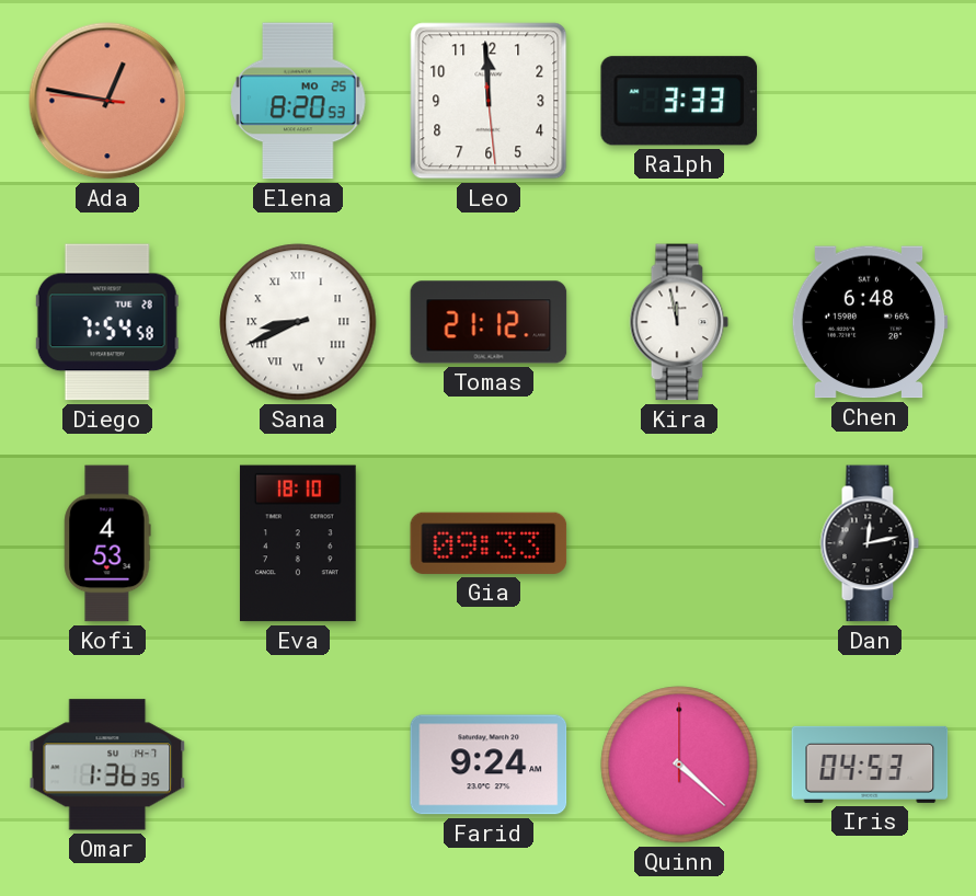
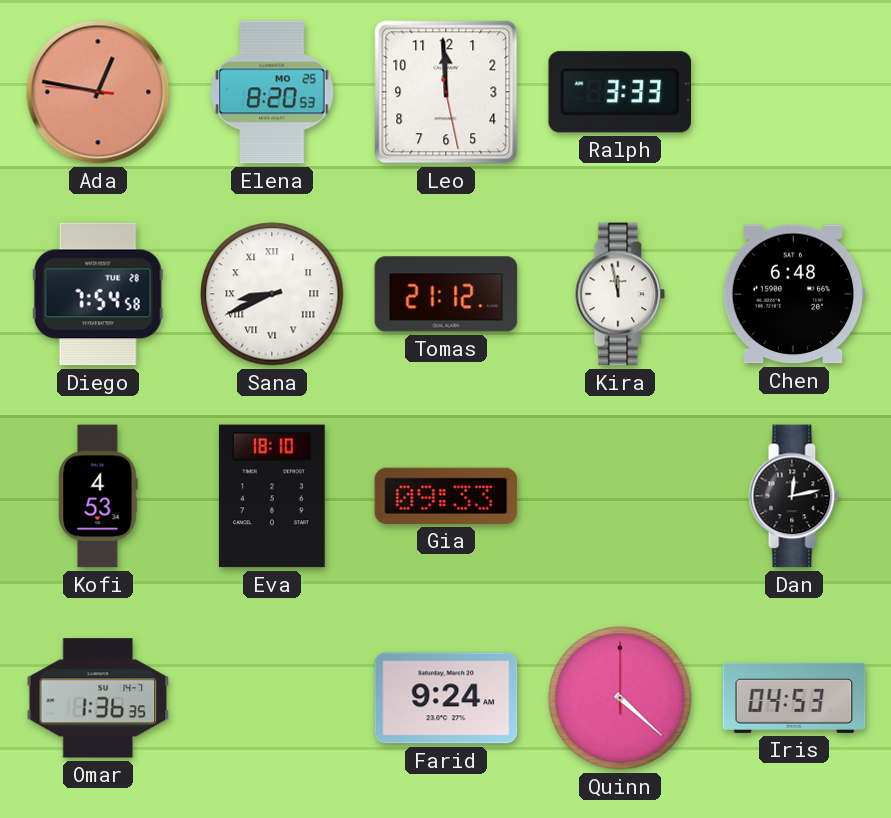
Leo: 11:59:29 -> 11:59:28 (446, 92)
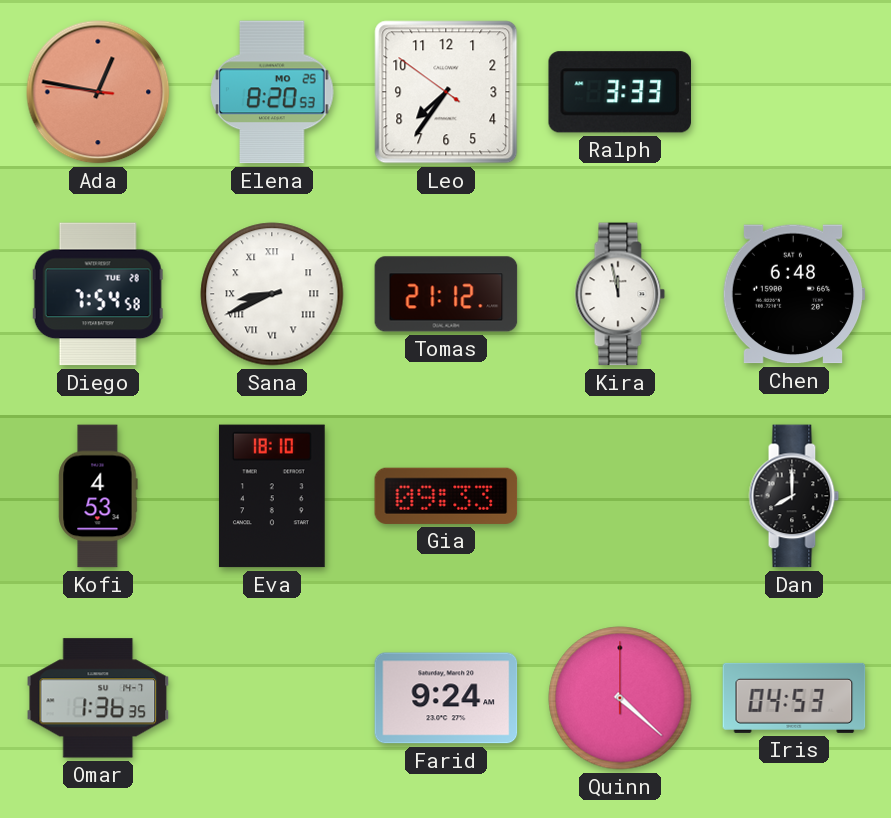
Leo: 11:59 -> 7:35 (446, 92)
Dan: 12:13 -> 8:00 (794, 496)
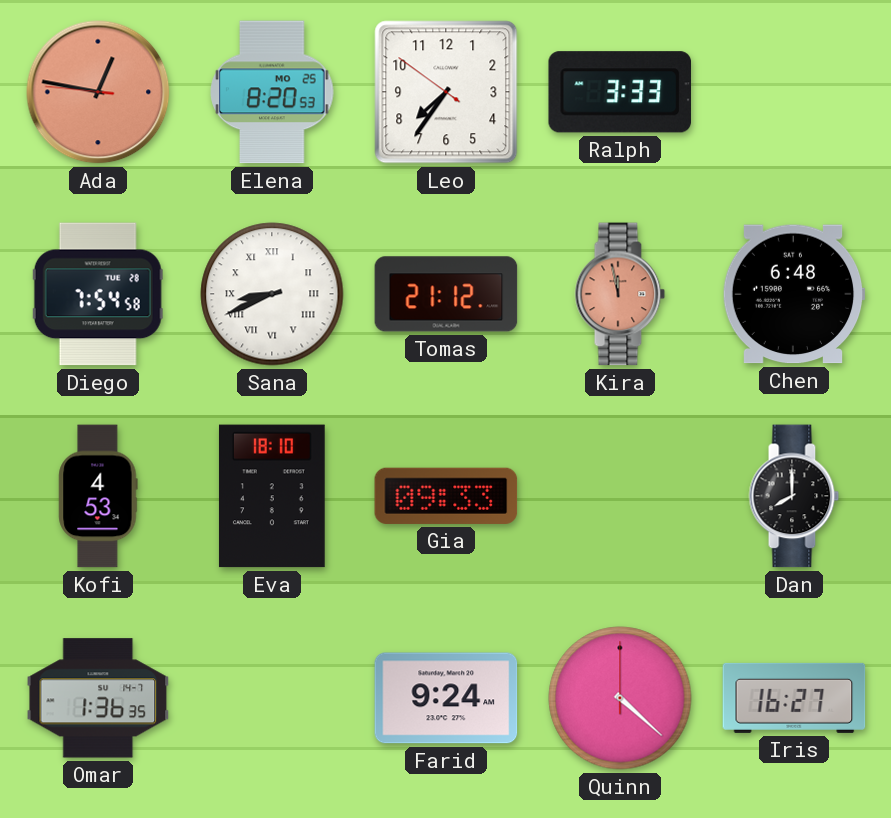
Kira dial: white -> salmon (620, 294)
Iris: 04:53 -> 16:27 (794, 698)
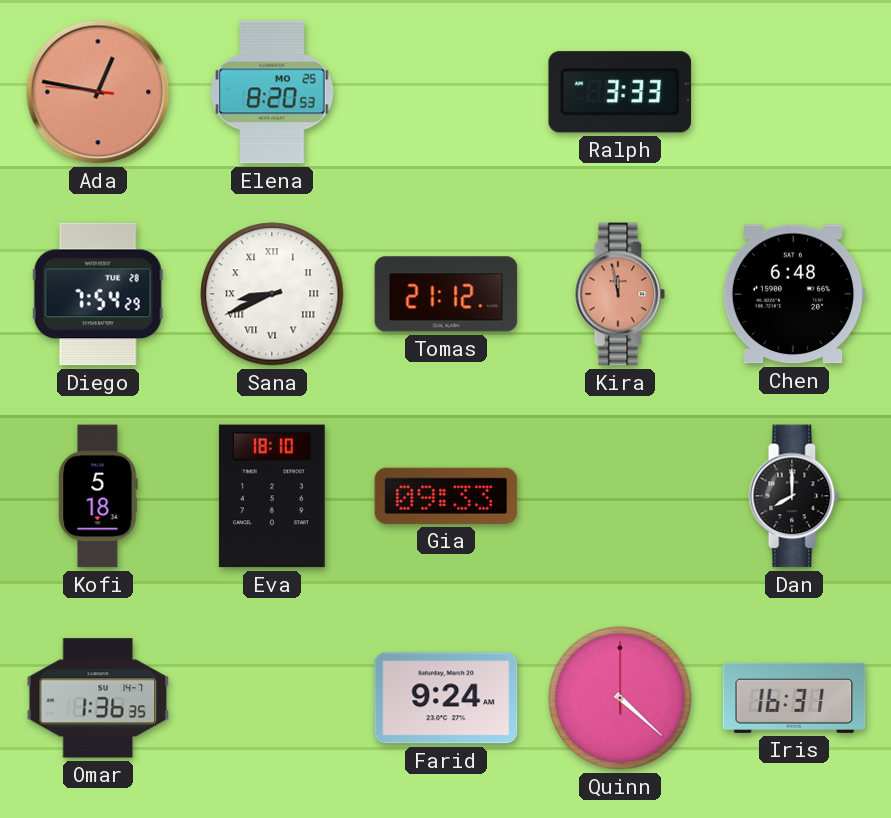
Leo: 7:35 -> none (446, 92)
Diego: 7:54:58 -> 7:54:29 (98, 294)
Kofi: 4:53 -> 5:18 (98, 496)
Iris: 16:27 -> 16:31 (794, 698)
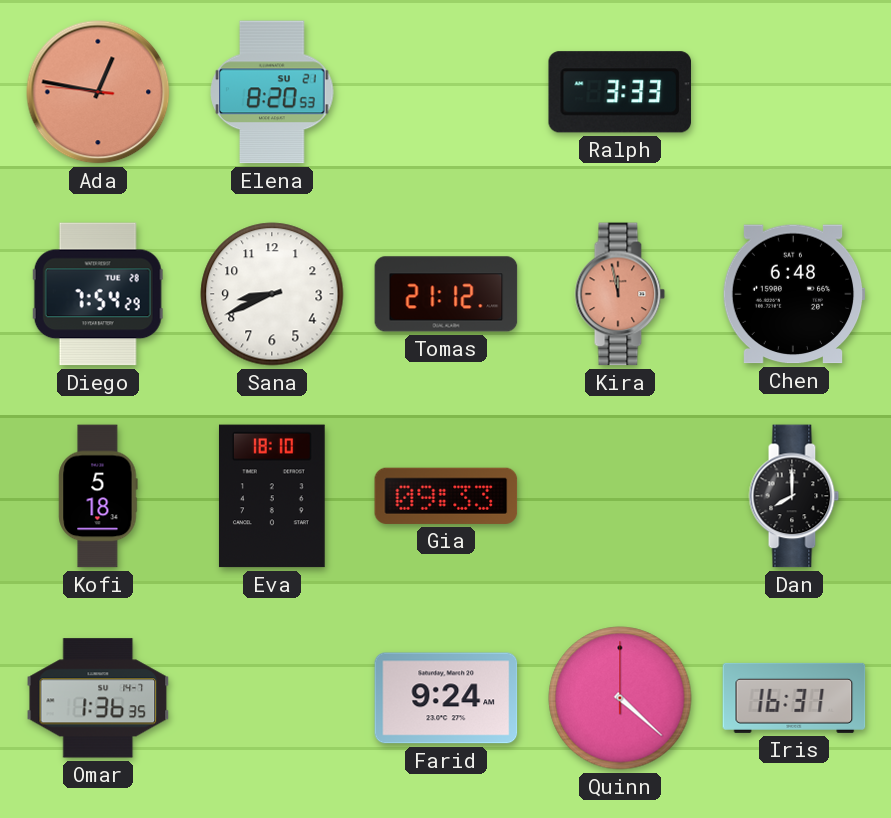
Elena date: MO 25 -> SU 21 (272, 92)
Sana numerals: Roman -> Arabic (272, 294)
